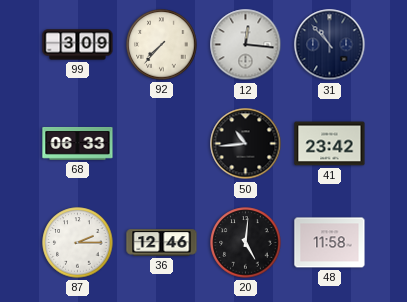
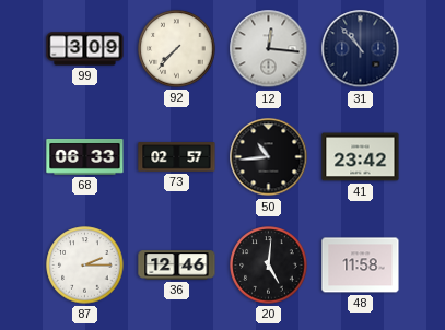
73: none -> 02:57 (177, 157)
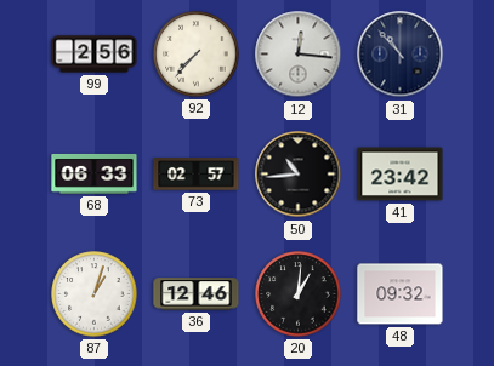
99: 3:09 -> 2:56 (95, 55)
87: 2:15 -> 1:03 (95, 294)
20: 5:01 -> 1:01 (299, 294)
48: 11:58 -> 09:32 (401, 294)
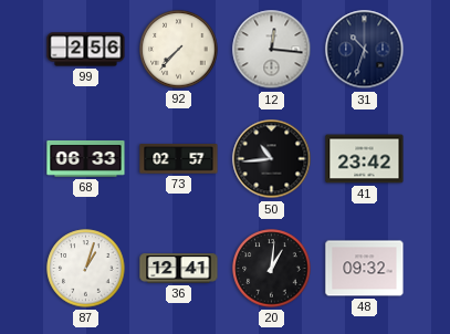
31: 10:53 -> 10:33 (365, 50)
36: 12:46 -> 12:41 (179, 269)
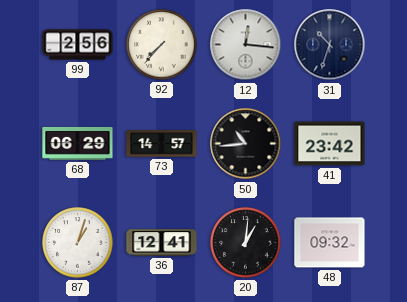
68: 06:33 -> 06:29 (78, 143)
73: 02:57 -> 14:57 (162, 144)
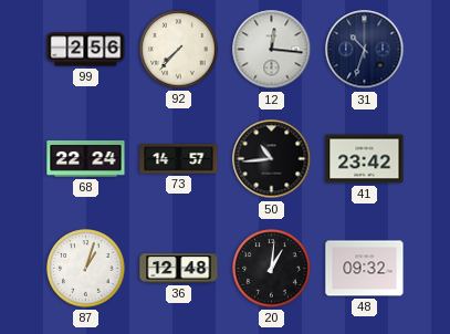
68: 06:29 -> 22:24 (86, 158)
36: 12:41 -> 12:48 (179, 269)
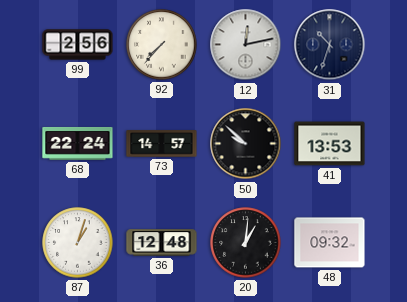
12: 12:16 -> 12:13 (246, 45)
50: 10:44 -> 9:52 (246, 144)
41: 23:42 -> 13:53 (330, 144)
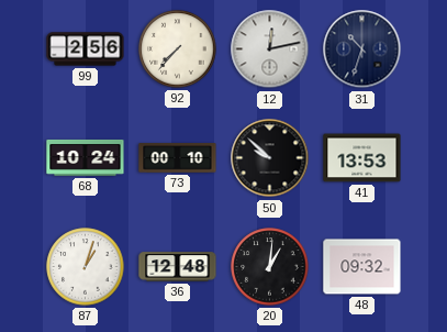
68: 22:24 -> 10:24 (86, 157)
73: 14:57 -> 00:10 (178, 158)
